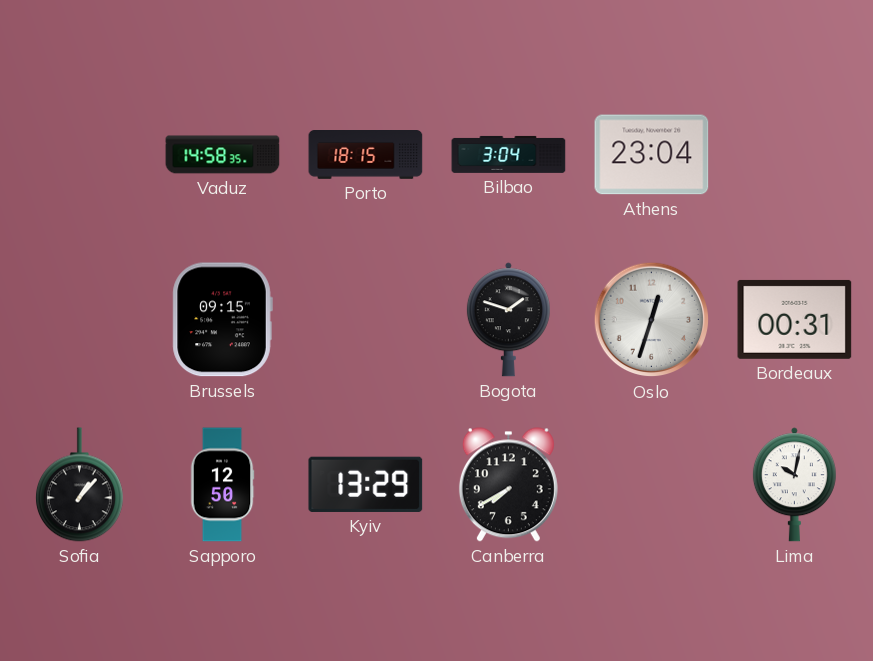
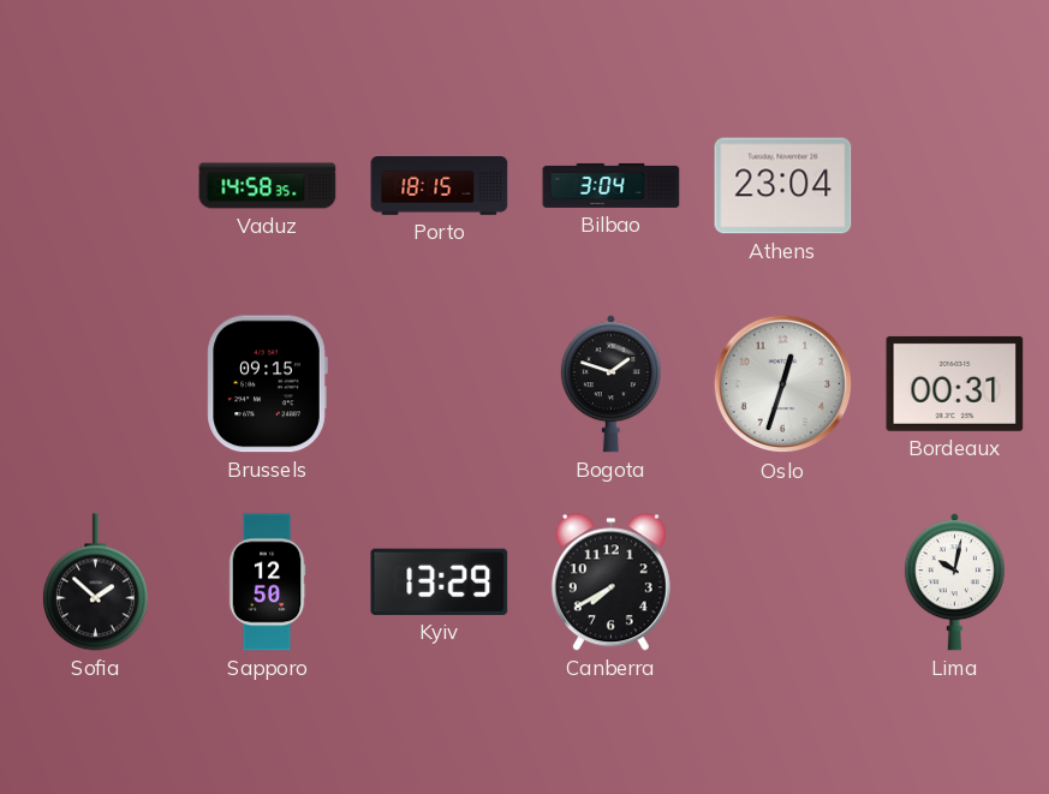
Sofia: 1:07 -> 1:52 (95, 583)
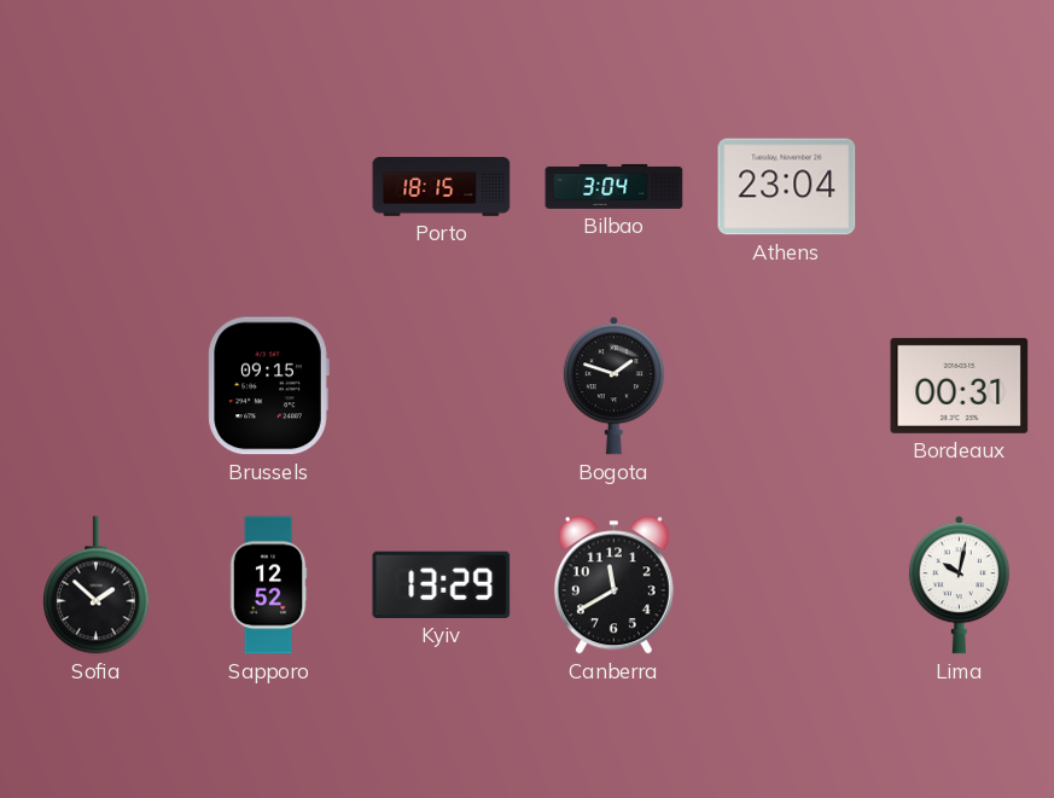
Vaduz: 14:58 -> none (268, 186)
Oslo: 12:33 -> none (783, 384)
Sapporo: 12:50 -> 12:52 (268, 586)
Canberra: 7:40 -> 11:40 (613, 586)
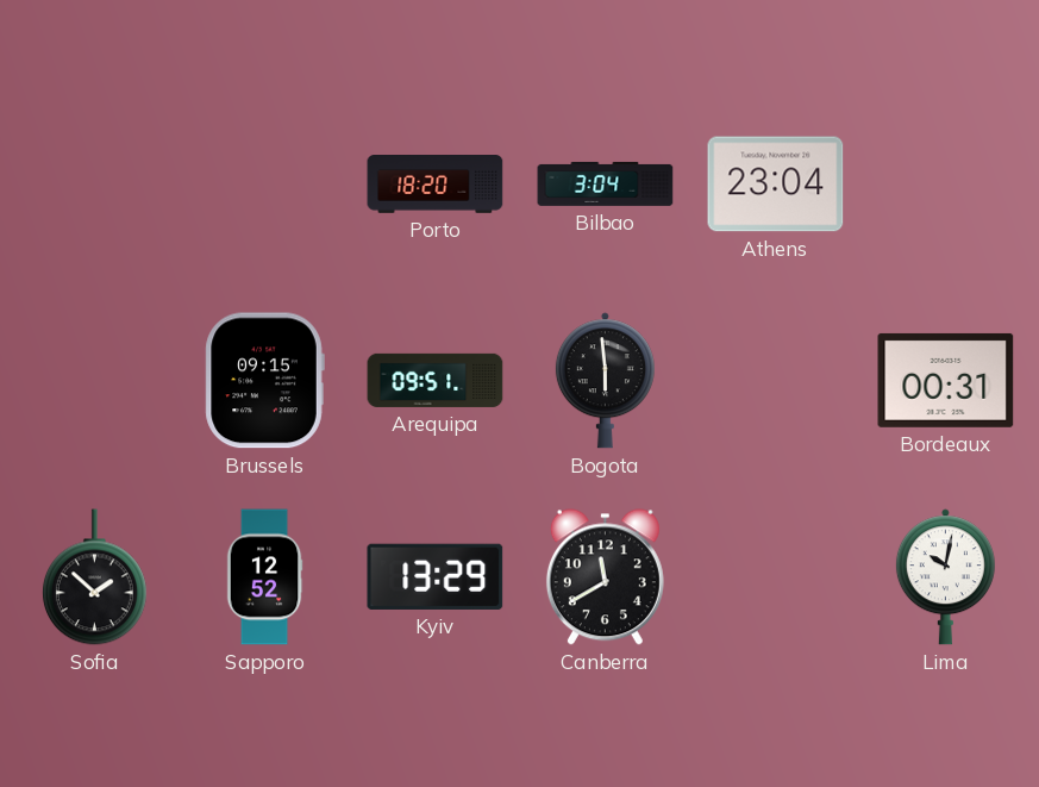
Porto: 18:15 -> 18:20 (436, 185)
Arequipa: none -> 09:51 (436, 380)
Bogota: 1:48 -> 5:59 (605, 381)
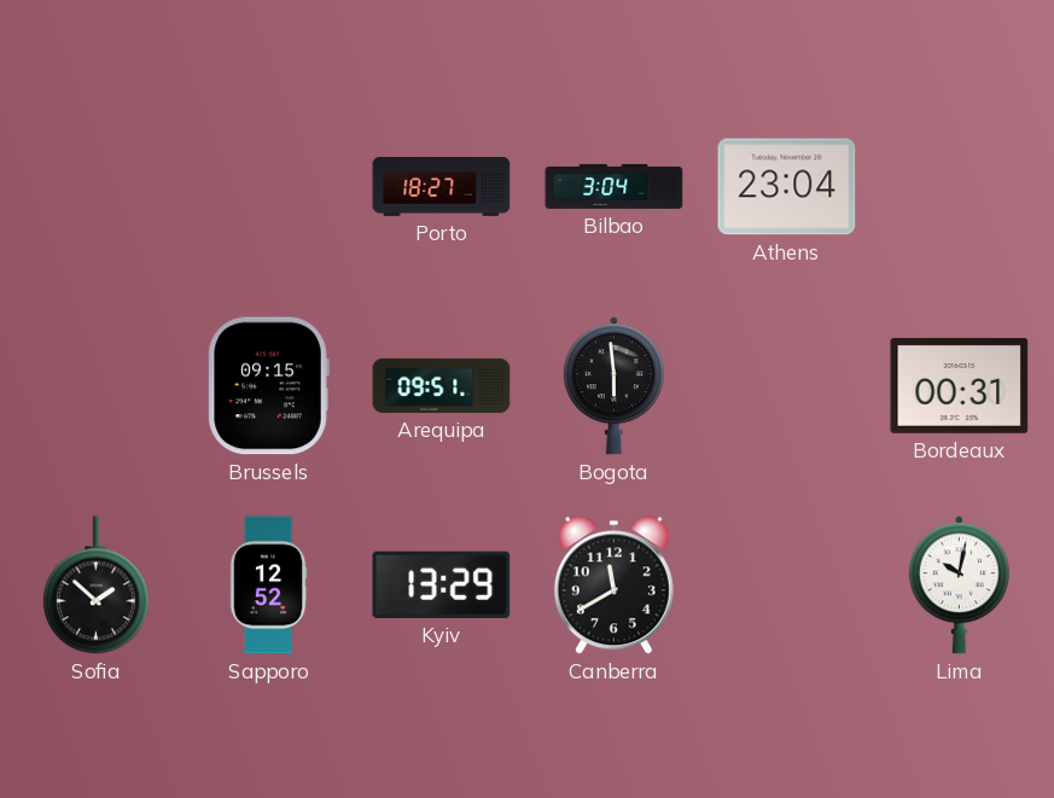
Porto: 18:20 -> 18:27 (442, 187)
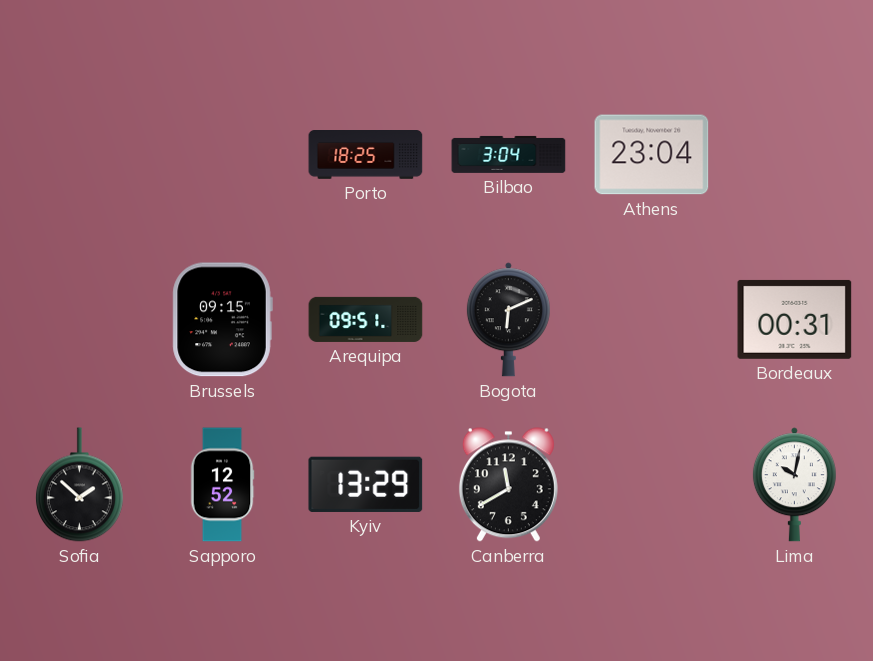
Porto: 18:27 -> 18:25 (366, 155)
Bogota: 5:59 -> 6:11 (508, 320)
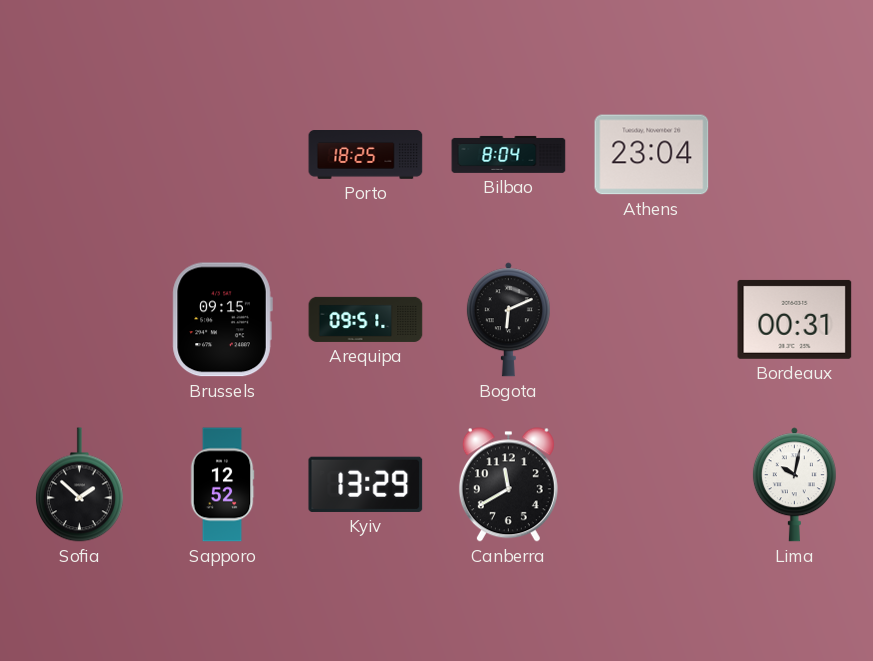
Bilbao: 3:04 -> 8:04 (509, 154)
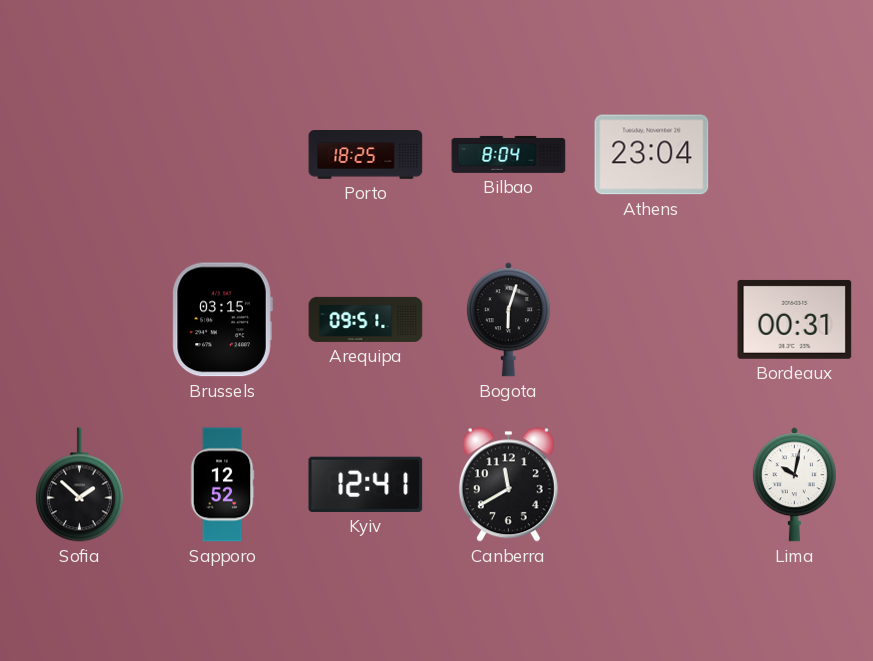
Brussels: 09:15 -> 03:15 (222, 320)
Bogota: 6:11 -> 6:03 (508, 320)
Kyiv: 13:29 -> 12:41 (366, 484)
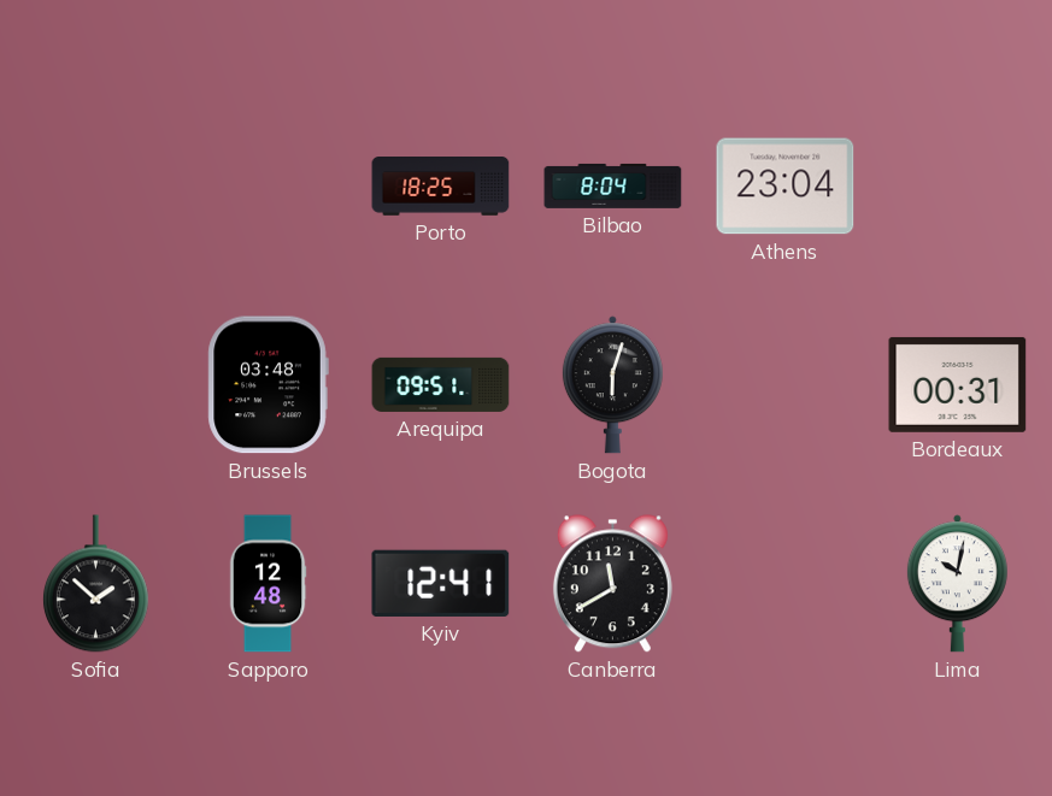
Brussels: 03:15 -> 03:48 (268, 385)
Sapporo: 12:52 -> 12:48 (268, 584)
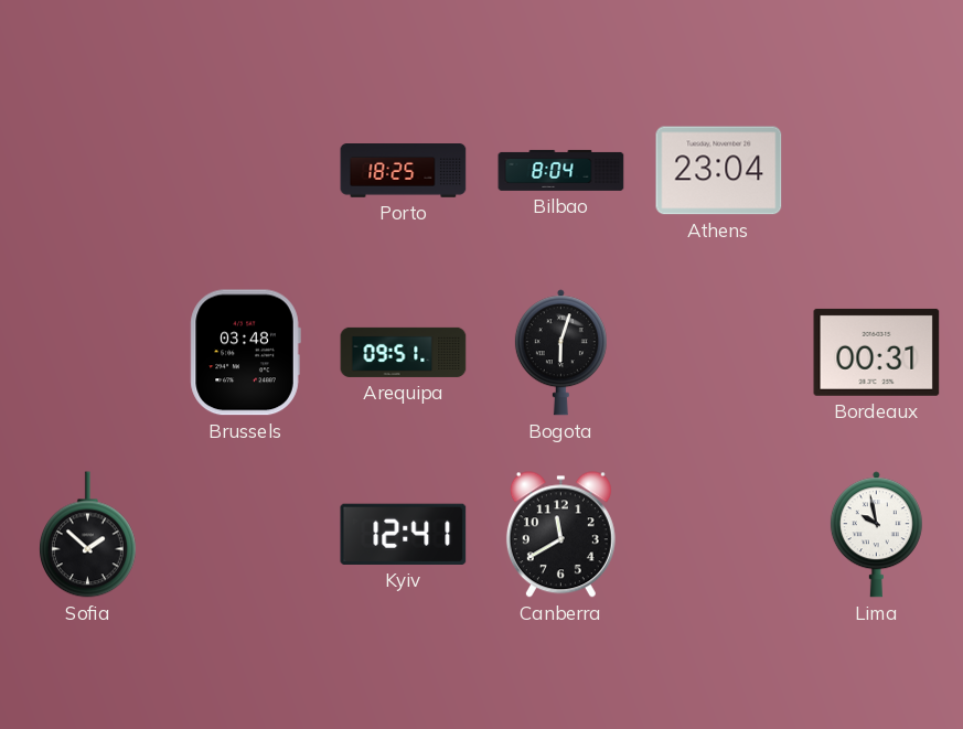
Sapporo: 12:48 -> none (268, 584)
Lima: 10:02 -> 9:58 (876, 535)
